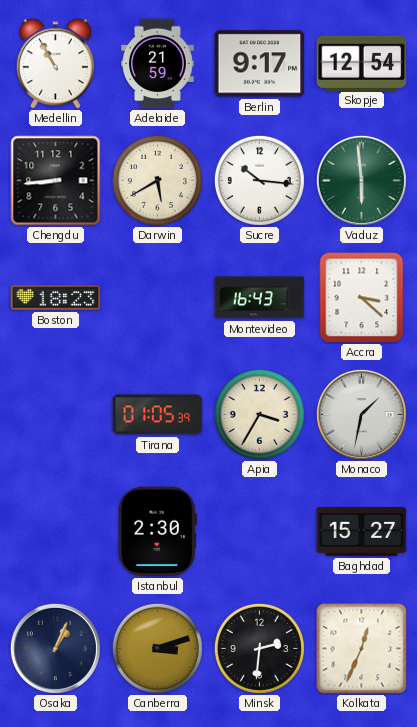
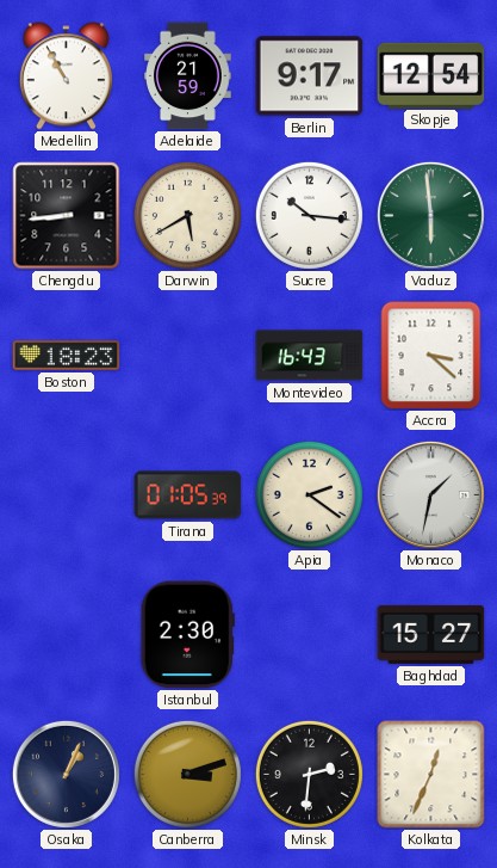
Apia: 3:35 -> 2:21 (309, 494)
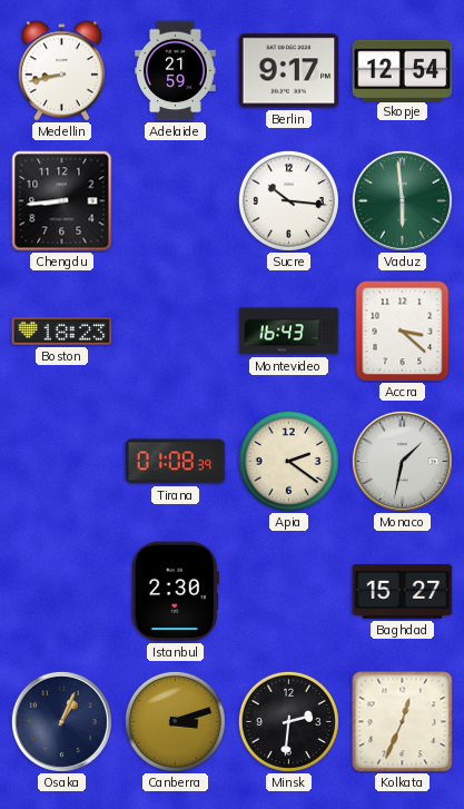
Medellin: 10:55 -> 8:43 (61, 71)
Darwin: 5:40 -> none (187, 215)
Tirana: 01:05 -> 01:08 (176, 462)
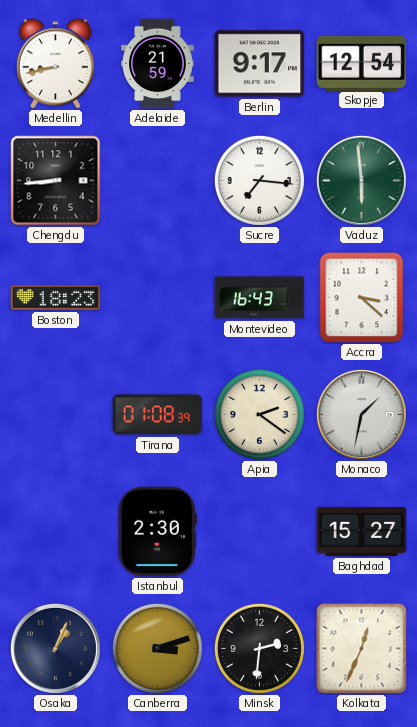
Sucre: 10:16 -> 7:16 (259, 180)
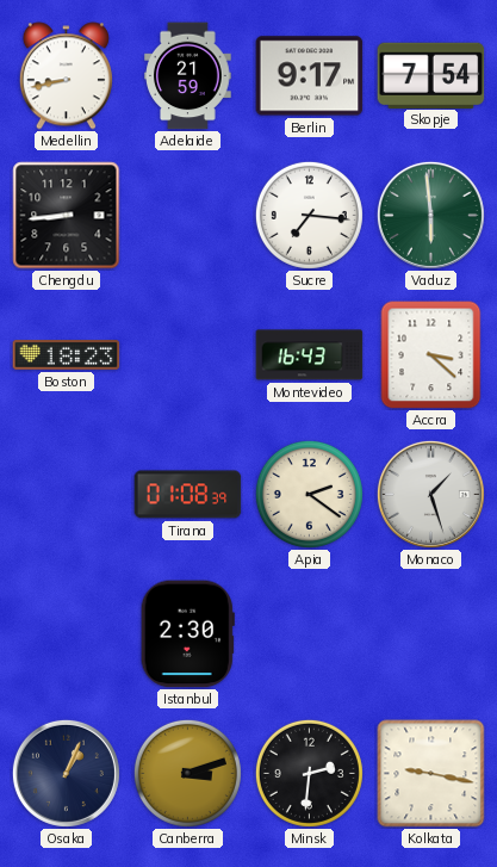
Skopje: 12:54 -> 7:54 (431, 75)
Monaco: 1:32 -> 1:27 (430, 494)
Baghdad: 15:27 -> none (362, 531)
Kolkata: 12:34 -> 9:17 (431, 774)
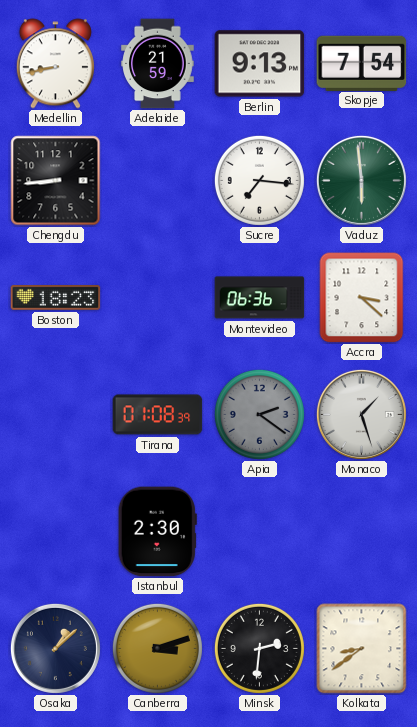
Berlin: 9:17 -> 9:13 (260, 64)
Montevideo: 16:43 -> 06:36 (260, 298)
Apia dial: cream -> grey (259, 414)
Osaka: 1:04 -> 1:08 (55, 648)
Kolkata: 9:17 -> 8:39 (362, 649)
